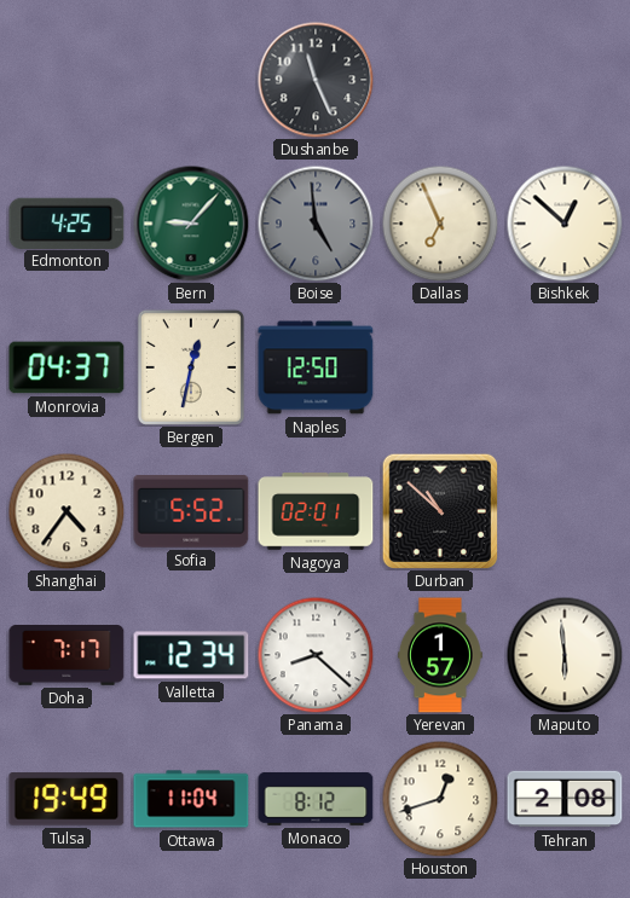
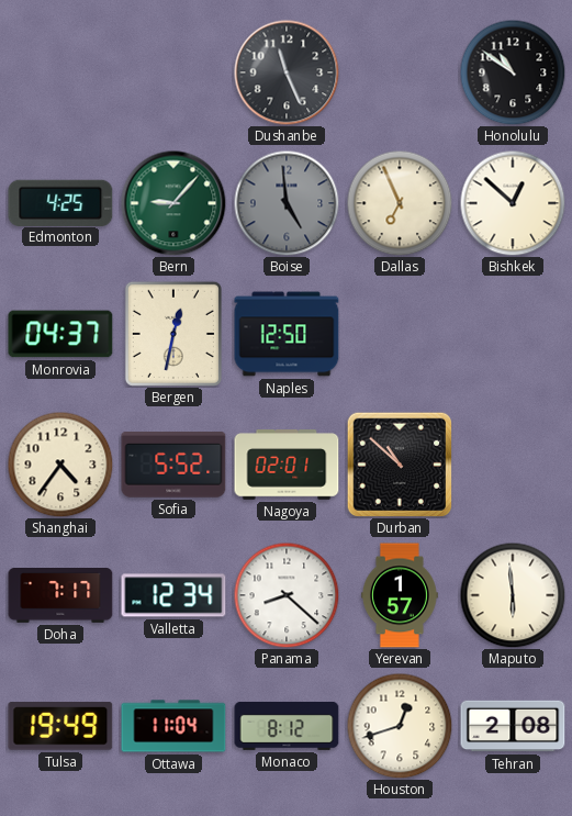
Honolulu: none -> 10:51 (513, 72)
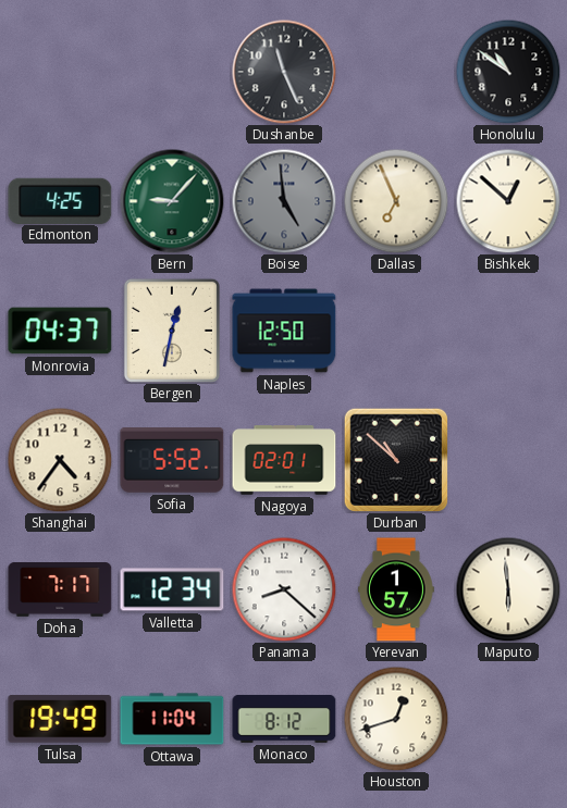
Tehran: 2:08 -> none (513, 726)
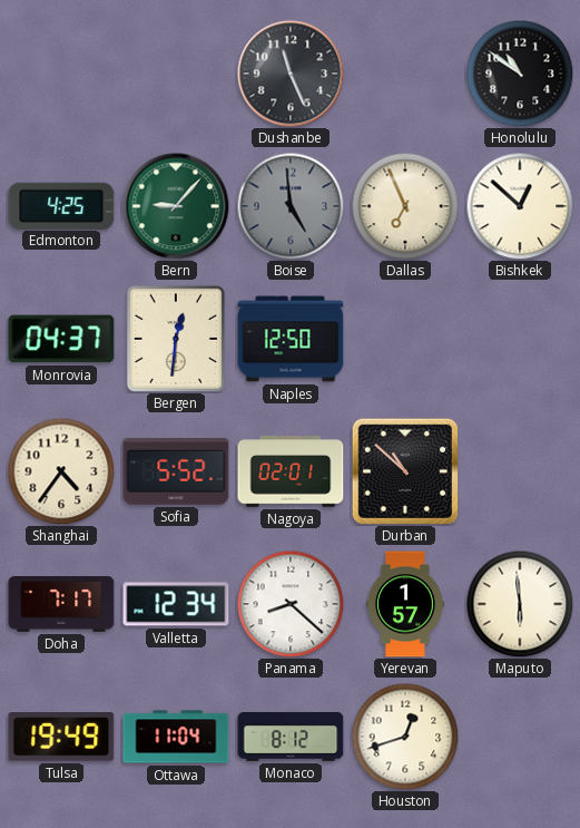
Bergen: 12:32 -> 12:31 (176, 339)
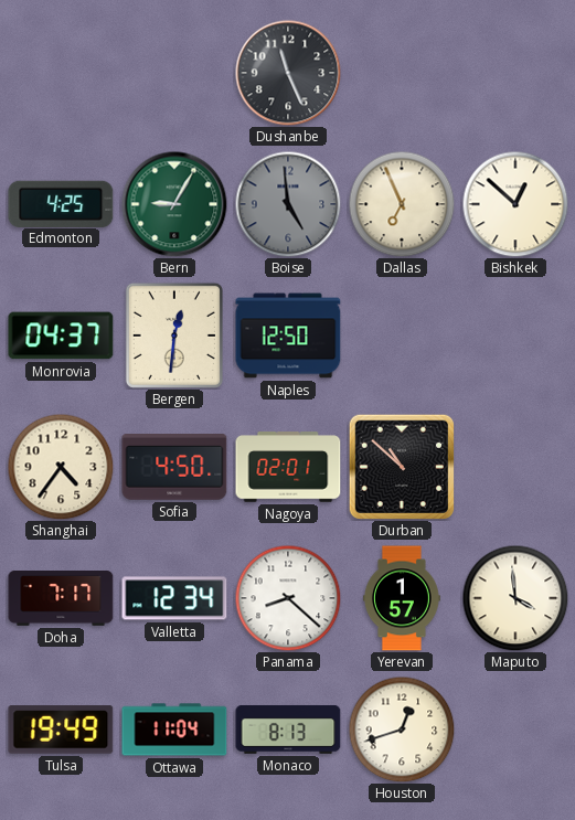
Honolulu: 10:51 -> none (520, 74)
Bern: 9:07 -> 9:05 (174, 204)
Sofia: 5:52 -> 4:50 (174, 468)
Maputo: 5:59 -> 3:59 (515, 598)
Monaco: 8:12 -> 8:13 (288, 730)
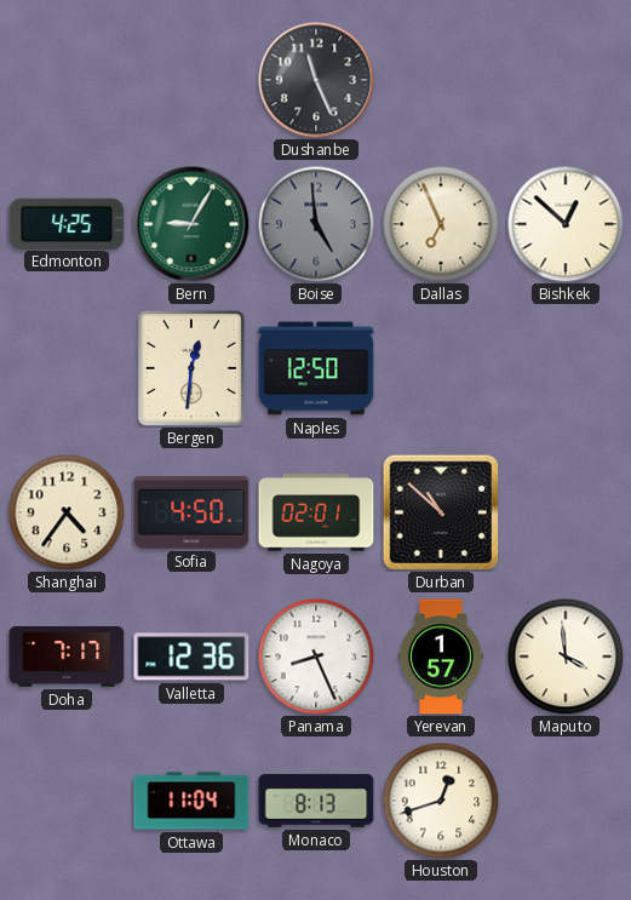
Monrovia: 04:37 -> none (61, 336)
Valletta: 12:34 -> 12:36 (191, 657)
Panama: 8:22 -> 8:26 (316, 657)
Tulsa: 19:49 -> none (61, 730)
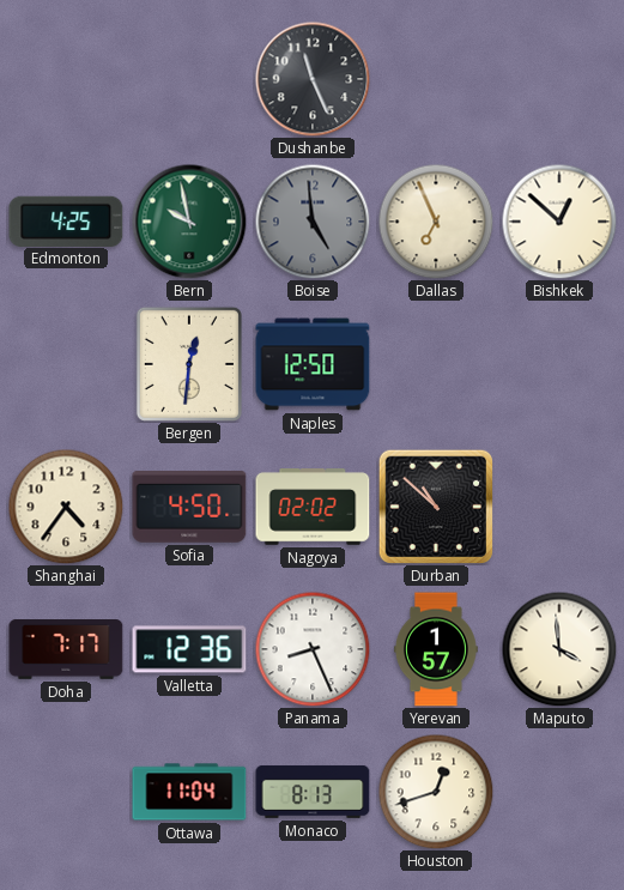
Bern: 9:05 -> 9:58 (189, 222)
Nagoya: 02:01 -> 02:02 (313, 507)
